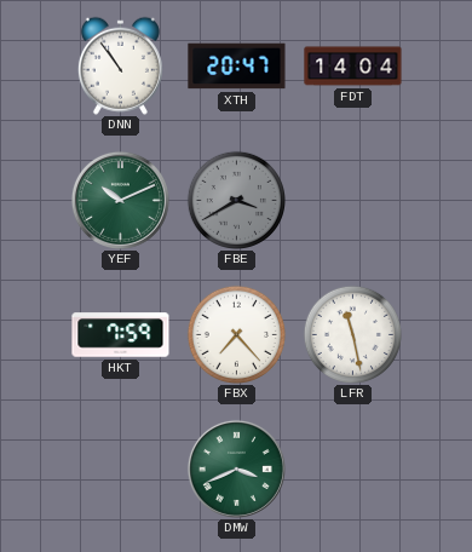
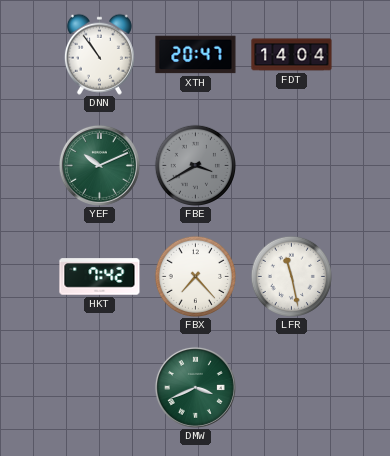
HKT: 7:59 -> 7:42 (100, 277)
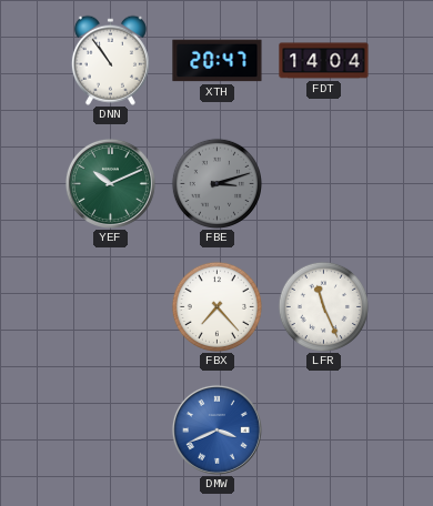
FBE: 3:40 -> 3:12 (216, 183)
HKT: 7:42 -> none (100, 277)
LFR: 11:28 -> 11:26 (323, 306)
DMW dial: green -> blue (216, 429)
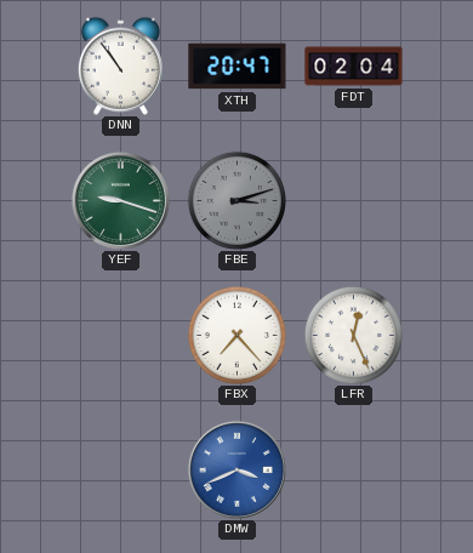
FDT: 14:04 -> 02:04 (354, 67)
YEF: 10:11 -> 9:18 (120, 200)
LFR: 11:26 -> 12:26 (353, 335)
